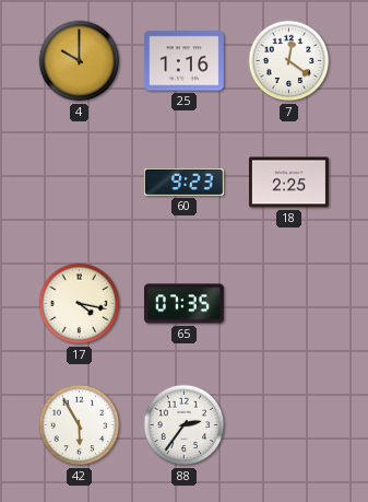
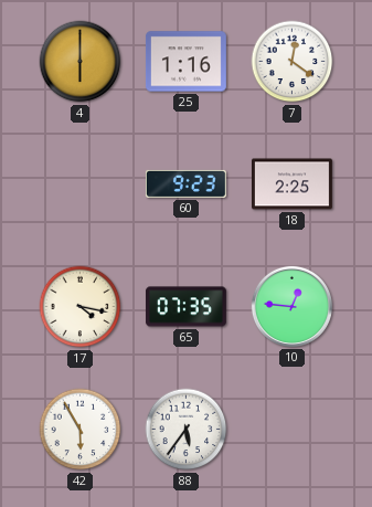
4: 10:00 -> 6:00 (81, 62)
10: none -> 12:46 (291, 306)
88: 2:36 -> 5:36 (187, 430)
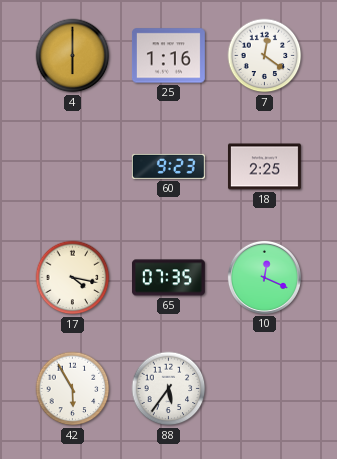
10: 12:46 -> 12:19 (264, 277)
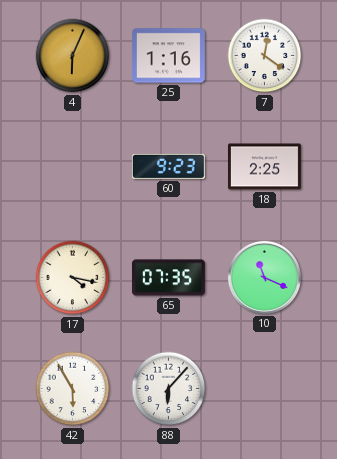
4: 6:00 -> 6:04 (73, 56)
10: 12:19 -> 11:19 (264, 277)
88: 5:36 -> 6:07 (169, 389)
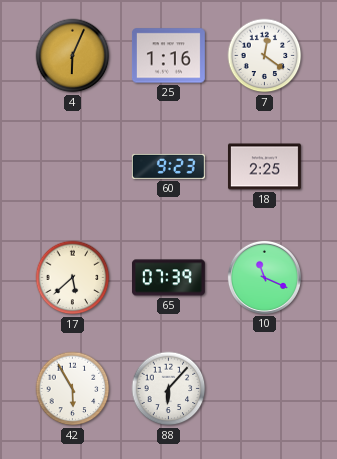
17: 4:17 -> 5:38 (73, 278)
65: 07:35 -> 07:39 (168, 278)
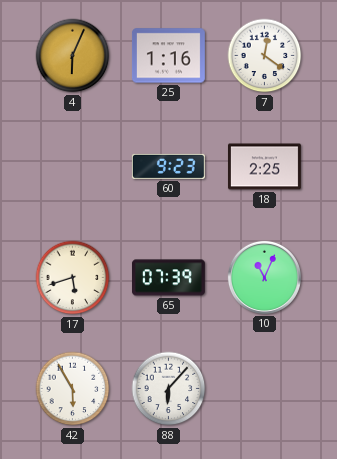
17: 5:38 -> 5:42 (73, 278)
10: 11:19 -> 11:04 (264, 277)
